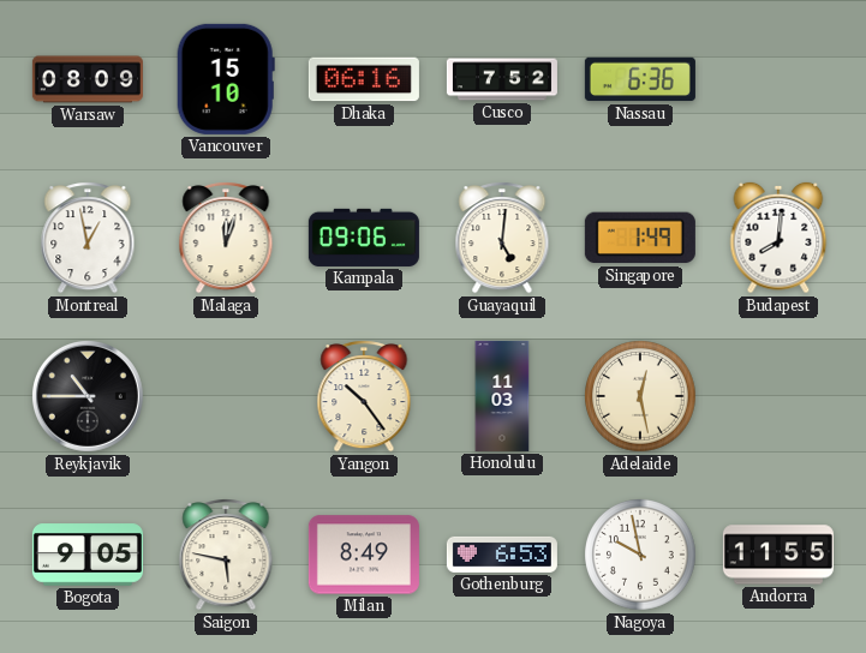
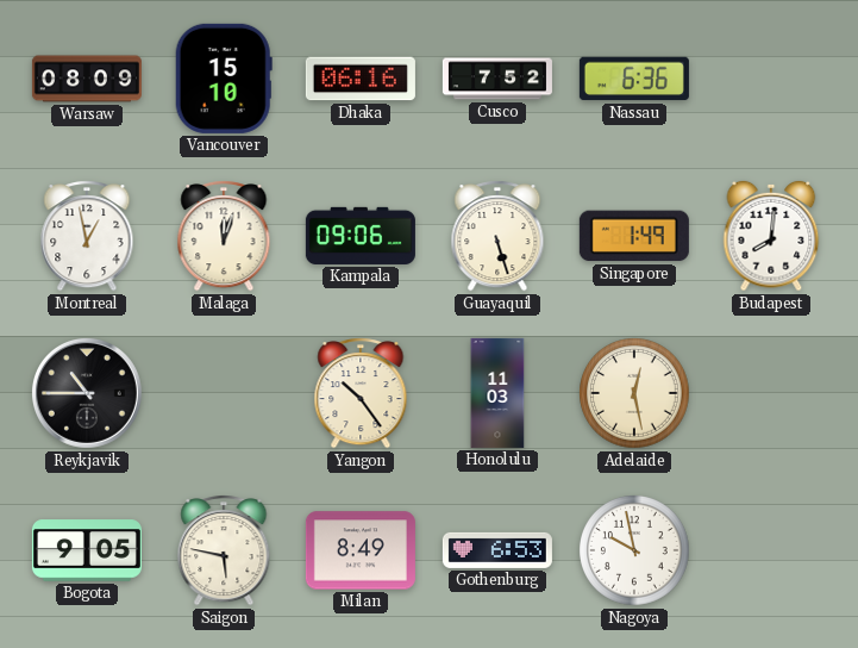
Guayaquil: 5:01 -> 5:27 (497, 237)
Andorra: 11:55 -> none (778, 555)
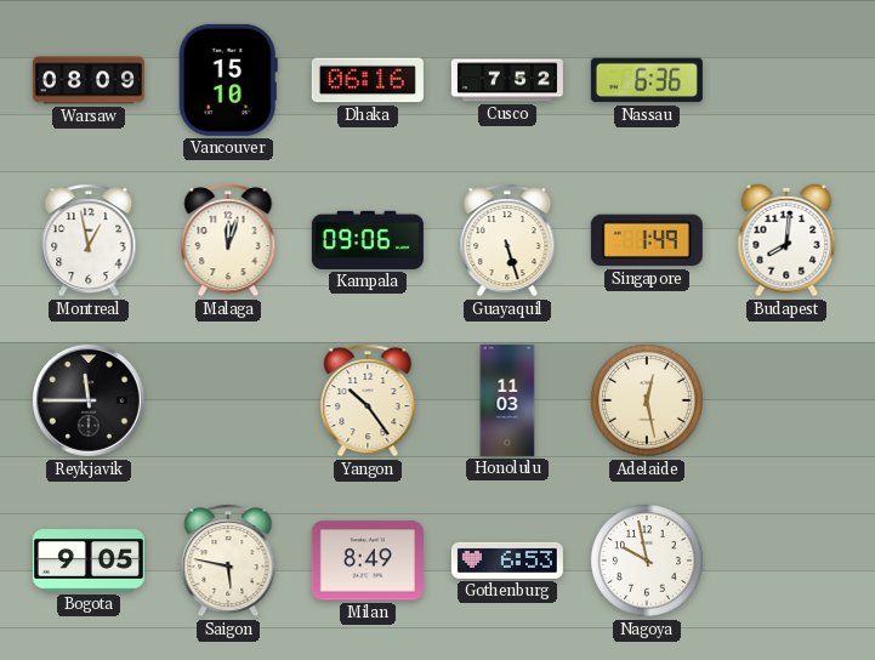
Reykjavik: 10:45 -> 11:45 (89, 402)
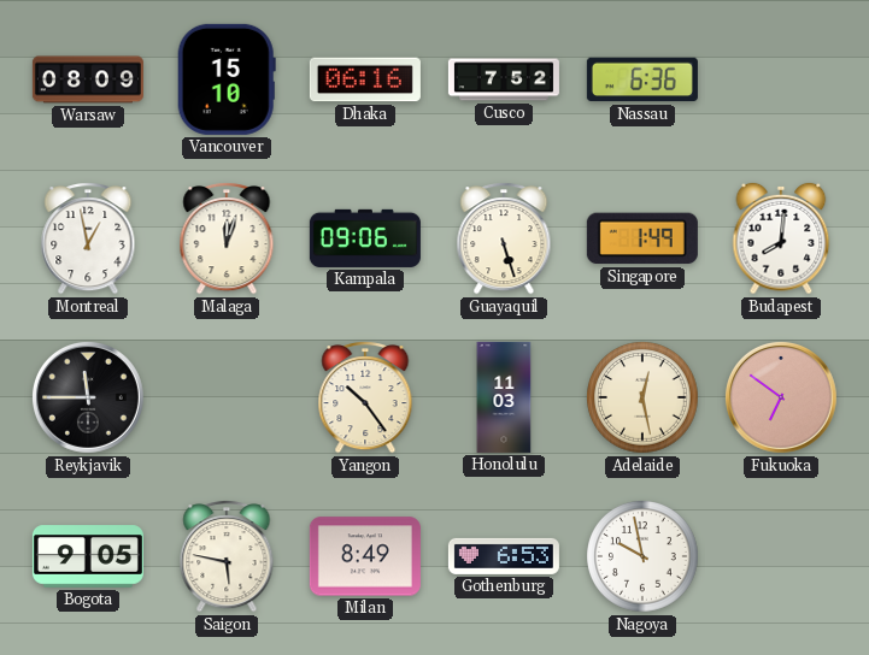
Fukuoka: none -> 6:51 (781, 399)
